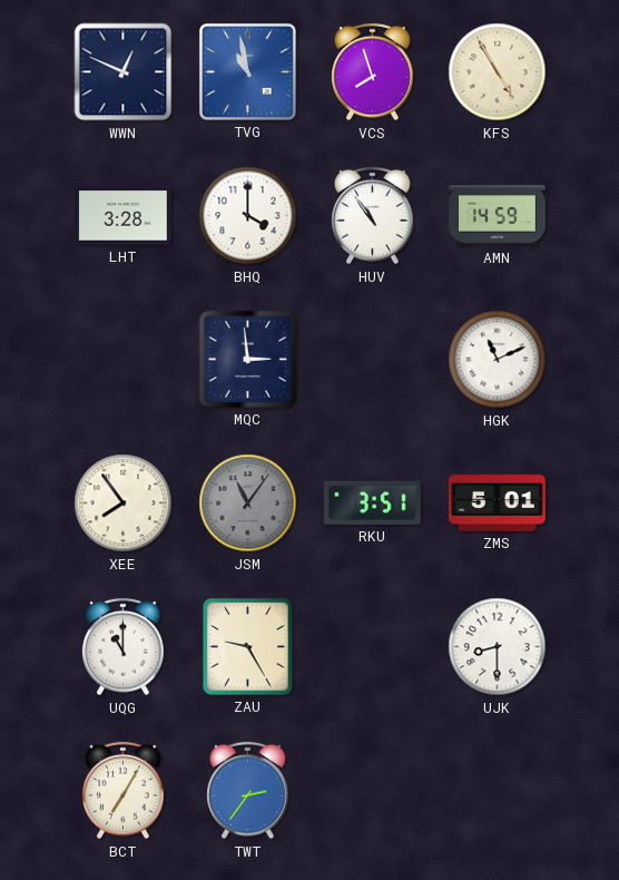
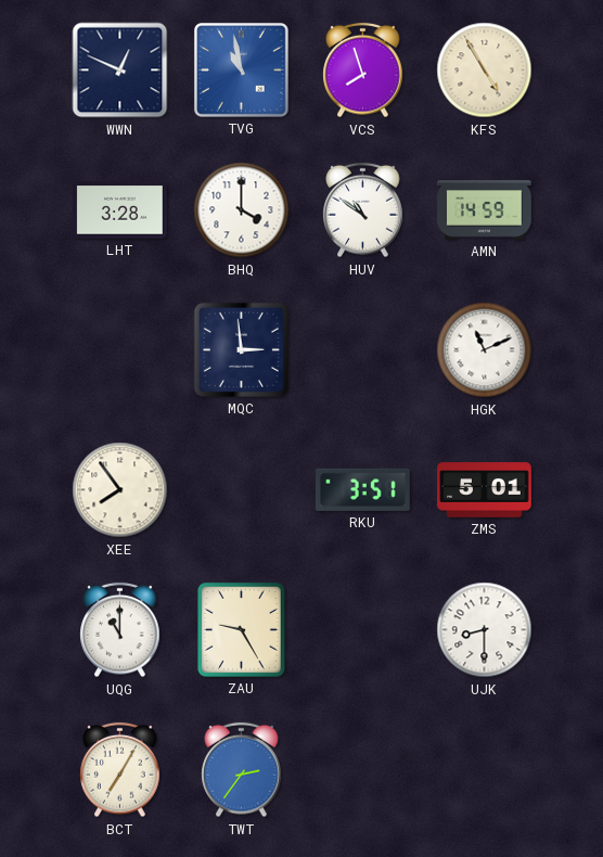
HUV: 10:54 -> 10:51 (363, 210)
JSM: 11:06 -> none (248, 503)
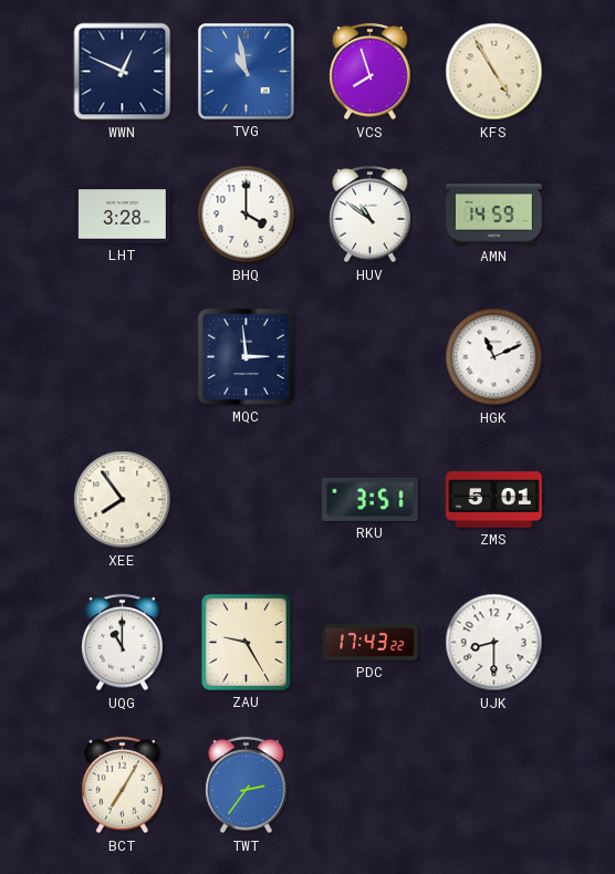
PDC: none -> 17:43 (371, 643)
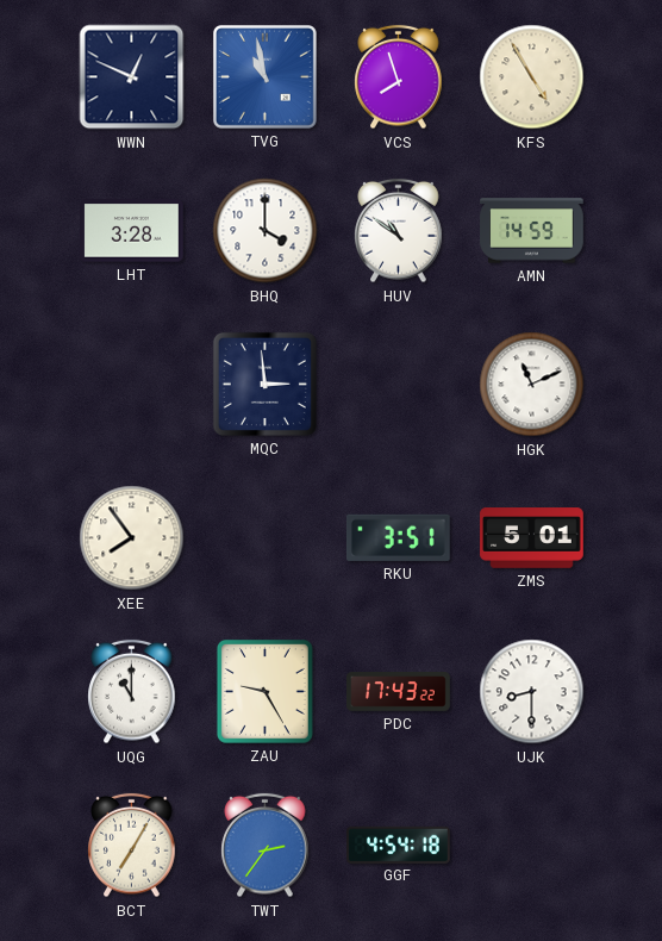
GGF: none -> 4:54 (399, 845)
